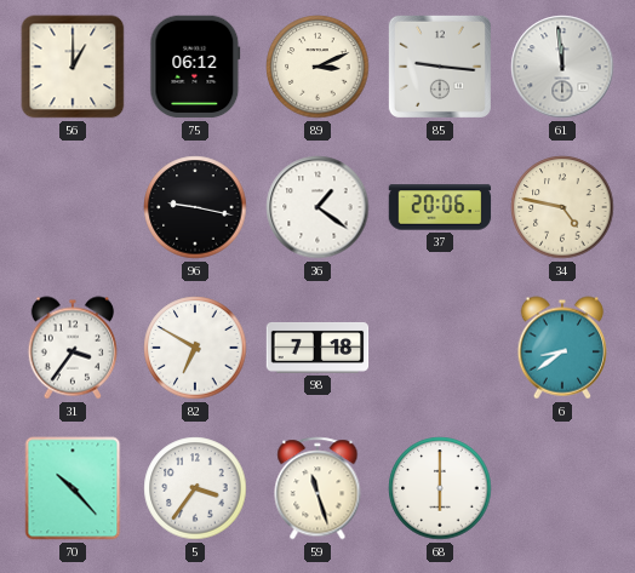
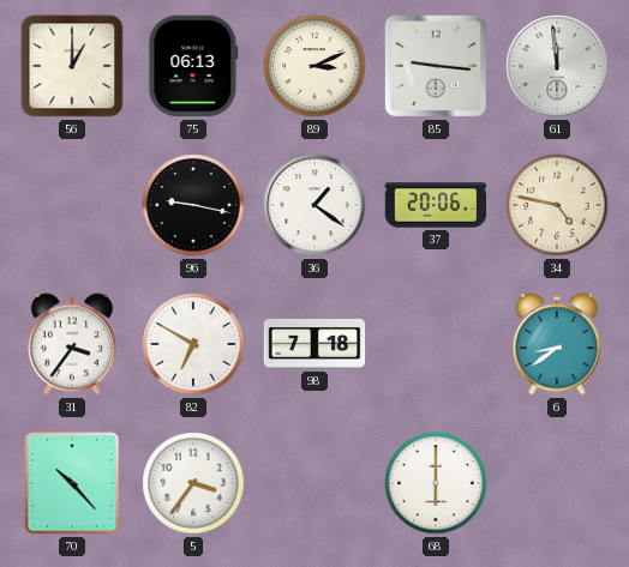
75: 06:12 -> 06:13 (193, 66)
59: 11:27 -> none (317, 488)
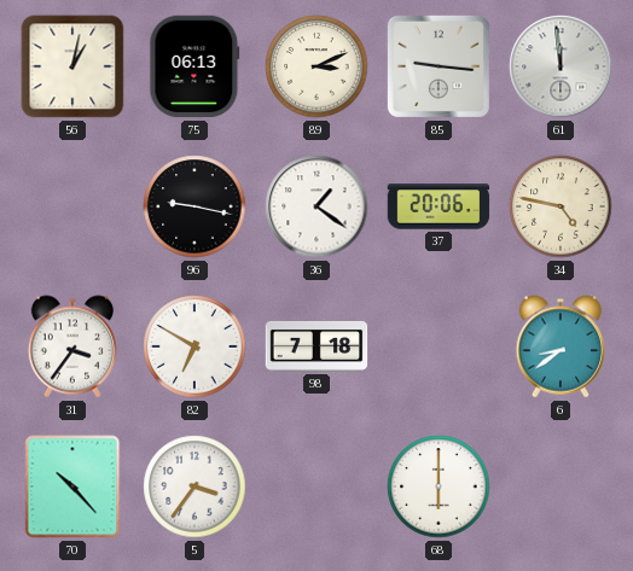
56: 1:00 -> 1:02 (72, 66)
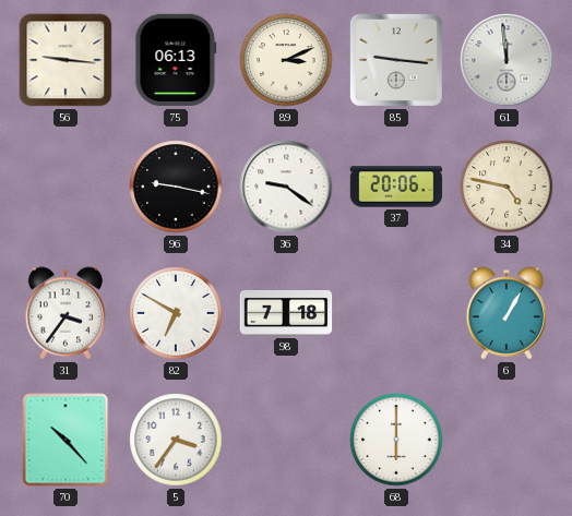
56: 1:02 -> 9:16 (65, 60)
36: 1:21 -> 9:21 (286, 187)
6: 8:39 -> 1:05 (505, 313)
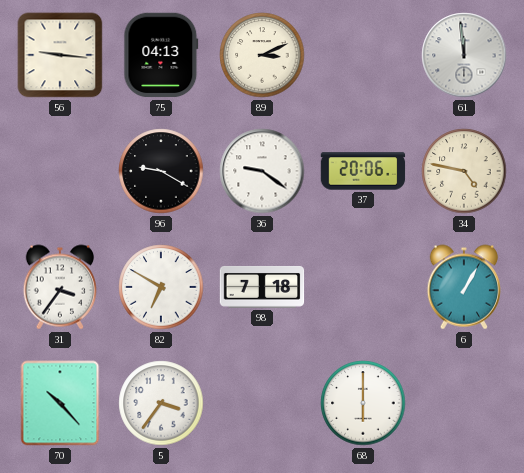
75: 06:13 -> 04:13 (161, 55)
85: 9:16 -> none (396, 60)
96: 9:17 -> 9:20 (161, 171)
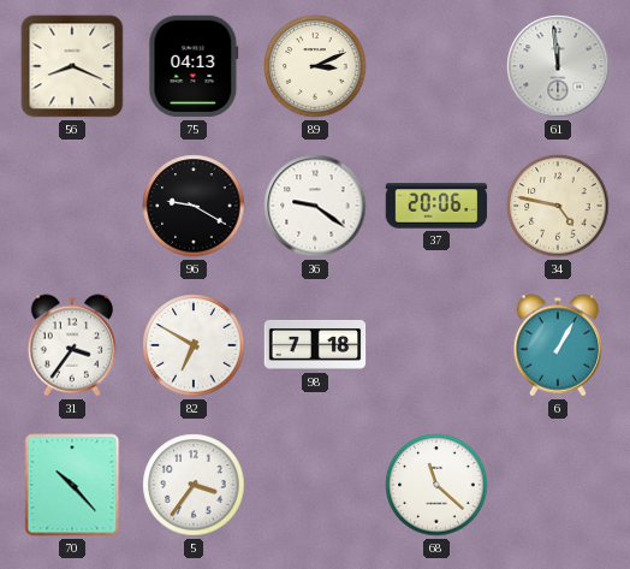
56: 9:16 -> 8:19 (72, 66)
68: 6:00 -> 11:22 (436, 485)
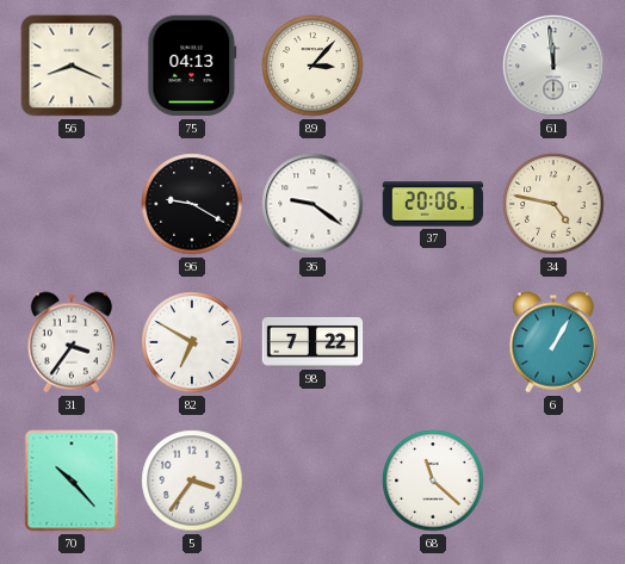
89: 3:11 -> 3:07 (312, 66)
98: 7:18 -> 7:22 (312, 342)
